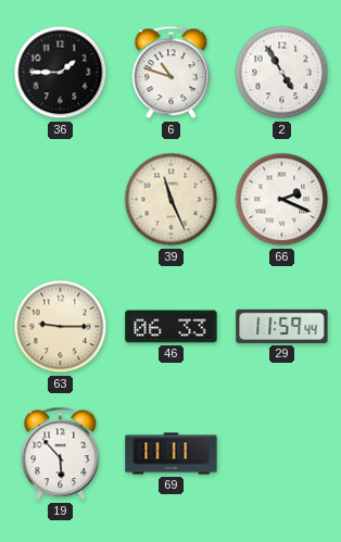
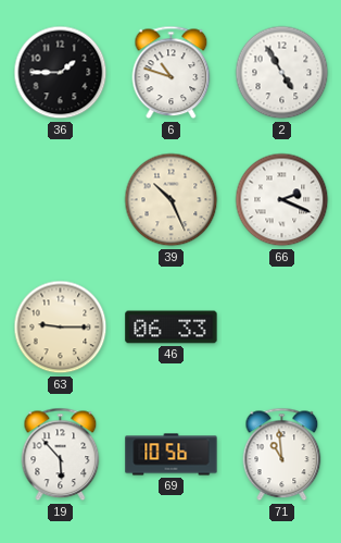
39: 11:26 -> 10:26 (172, 200)
29: 11:59 -> none (282, 326)
69: 11:11 -> 10:56 (172, 455)
71: none -> 10:59 (282, 455)
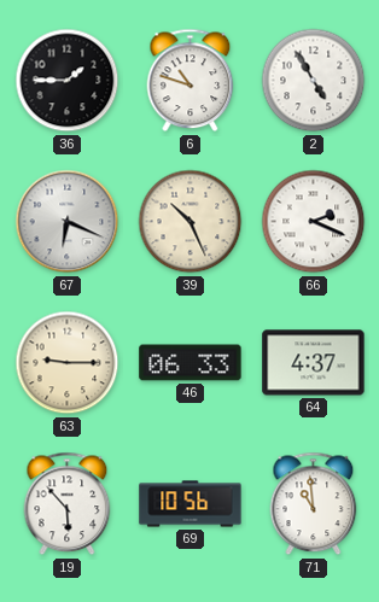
67: none -> 6:19 (68, 222)
64: none -> 4:37 (314, 363)
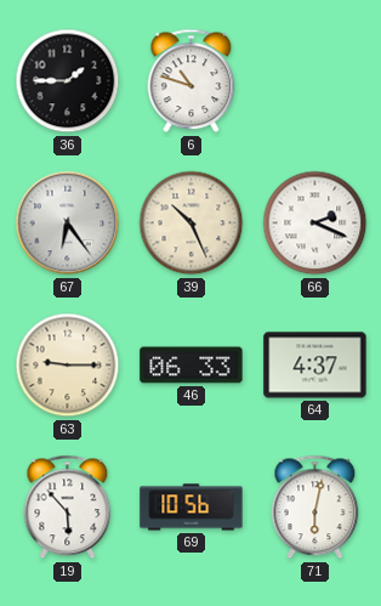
2: 4:55 -> none (314, 81)
67: 6:19 -> 6:24 (68, 223)
71: 10:59 -> 6:02 (315, 508)
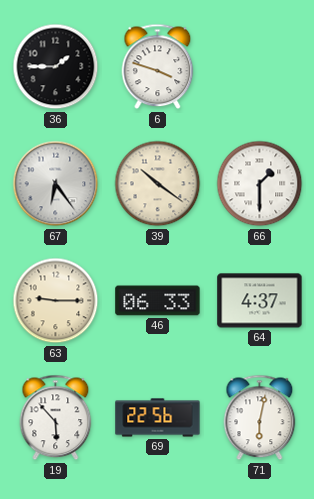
6: 10:48 -> 3:48 (158, 67)
39: 10:26 -> 10:21 (158, 184)
66: 2:19 -> 1:30 (260, 184)
69: 10:56 -> 22:56 (158, 418)
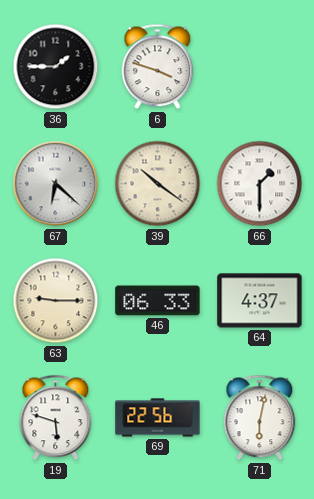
67: 6:24 -> 6:22 (56, 184)
19: 5:53 -> 5:48 (56, 418)
